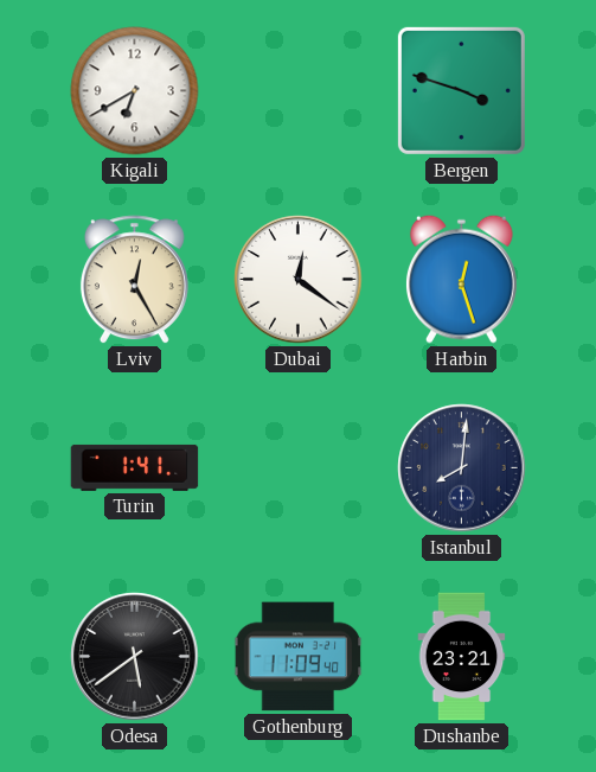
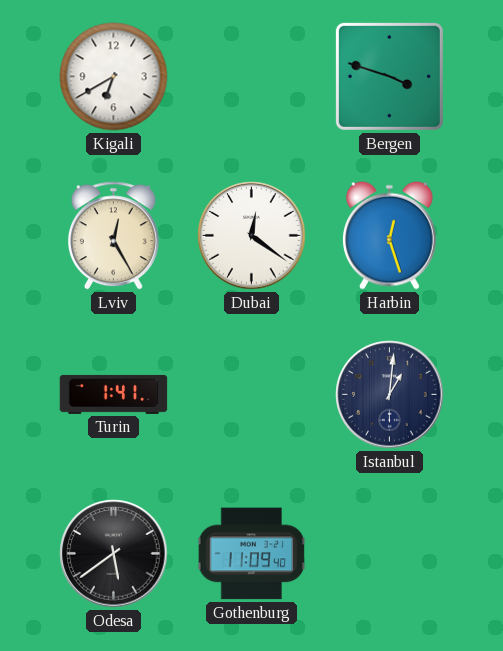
Istanbul: 8:01 -> 1:01 (390, 395)
Dushanbe: 23:21 -> none (462, 657)
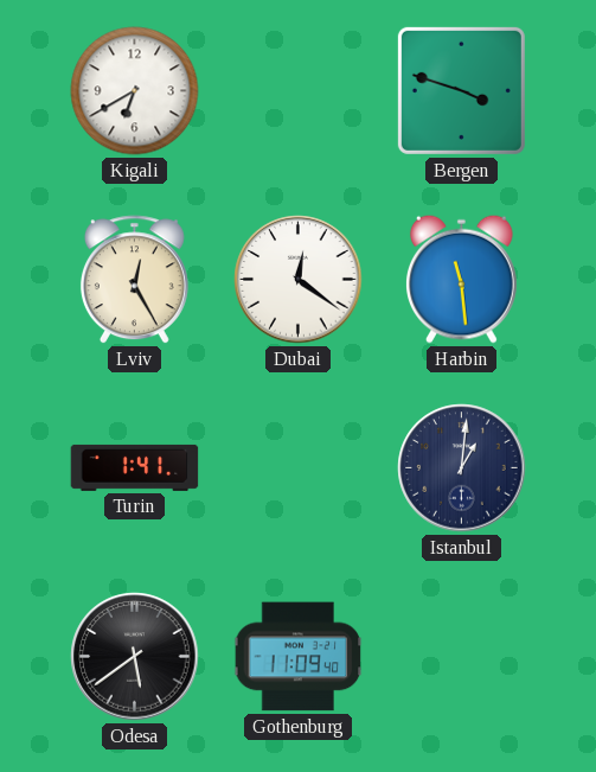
Harbin: 12:27 -> 11:29 (462, 279)
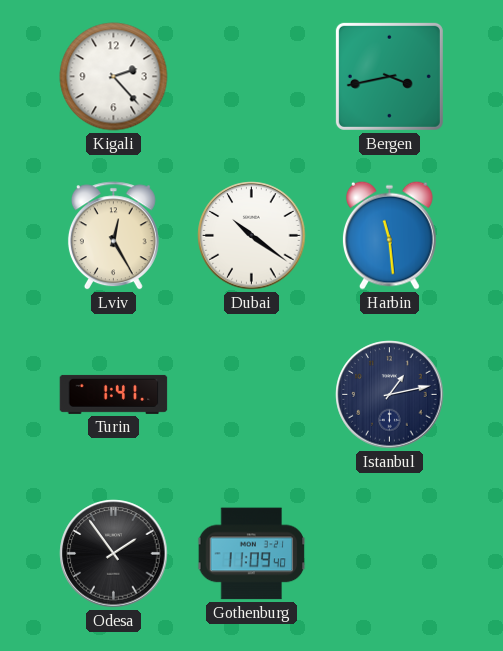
Kigali: 6:40 -> 2:23 (114, 77)
Bergen: 3:48 -> 3:43 (389, 76)
Dubai: 12:21 -> 10:21 (252, 236)
Istanbul: 1:01 -> 1:13 (390, 395)
Odesa: 5:39 -> 1:54 (114, 554)
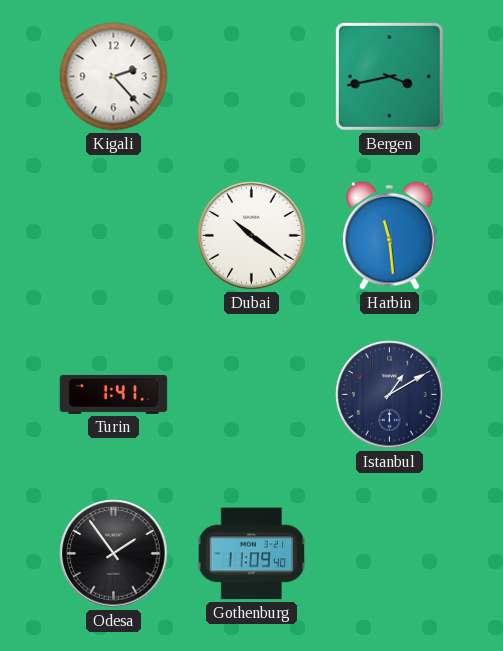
Lviv: 12:25 -> none (113, 236)
Istanbul: 1:13 -> 1:10 (390, 395)
